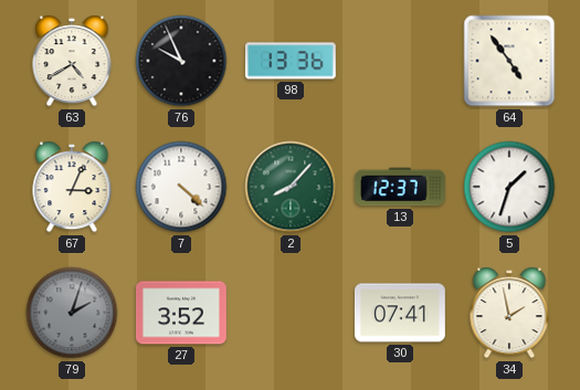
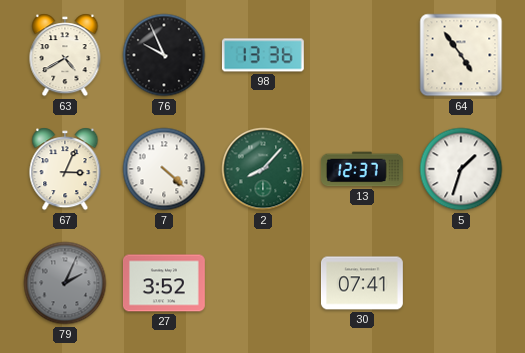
79: 2:03 -> 2:04 (65, 283)
34: 1:58 -> none (509, 313)
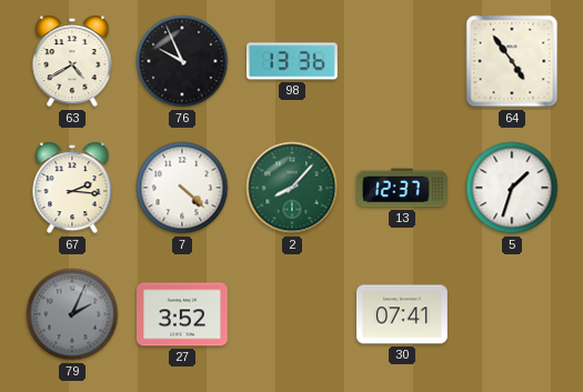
67: 3:04 -> 2:16 (72, 188)
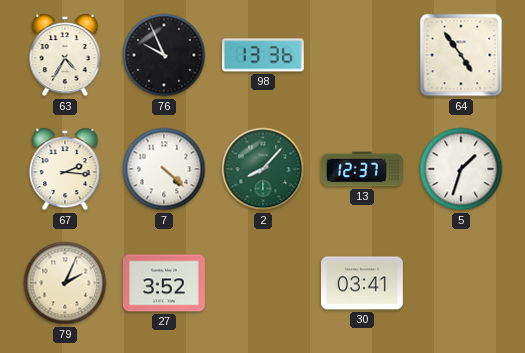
63: 4:40 -> 4:35 (65, 55)
79 dial: grey -> cream (65, 283)
30: 07:41 -> 03:41 (362, 283)
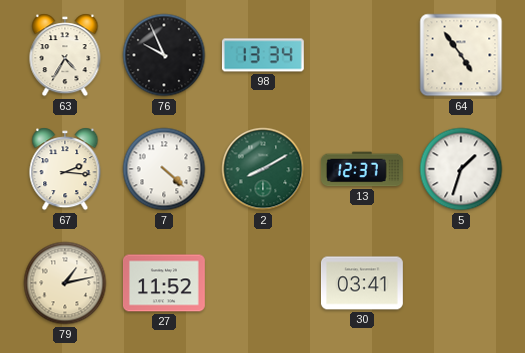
98: 13:36 -> 13:34 (263, 55)
2: 8:07 -> 8:10 (263, 169)
79: 2:04 -> 1:13 (65, 283)
27: 3:52 -> 11:52 (165, 283)
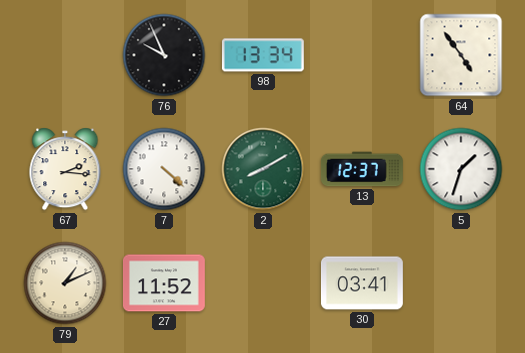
63: 4:35 -> none (65, 55)
79: 1:13 -> 1:11 (65, 283)
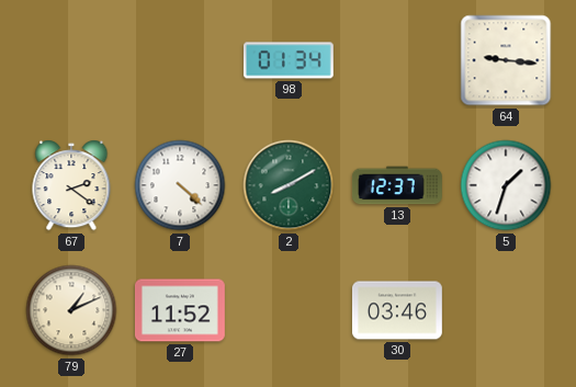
76: 9:56 -> none (164, 55)
98: 13:34 -> 01:34 (289, 60)
64: 4:54 -> 9:16 (506, 60)
67: 2:16 -> 2:21 (71, 185)
30: 03:41 -> 03:46 (397, 310)
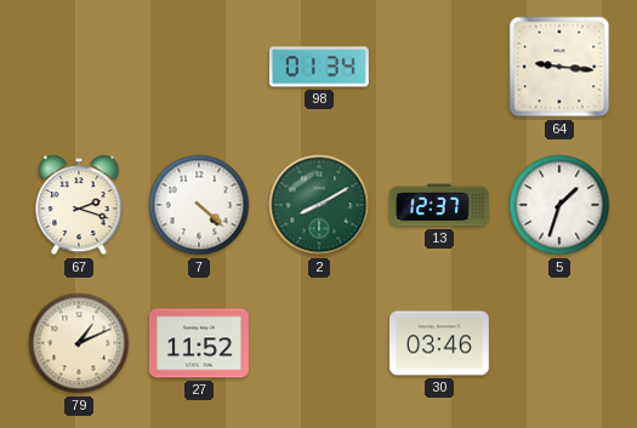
67: 2:21 -> 2:18 (79, 205)
